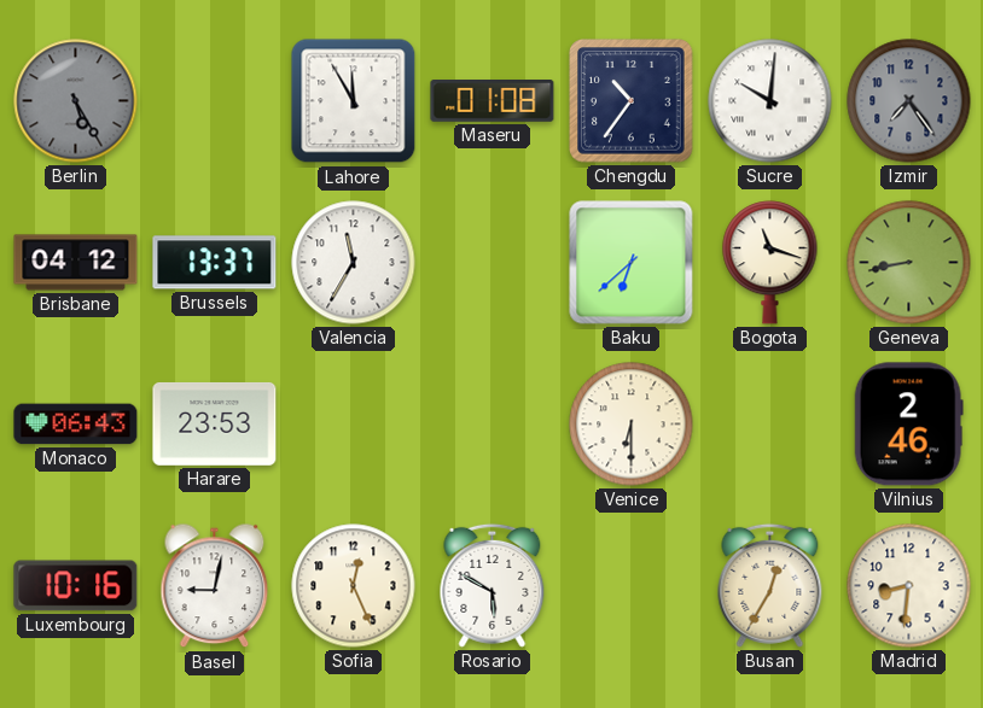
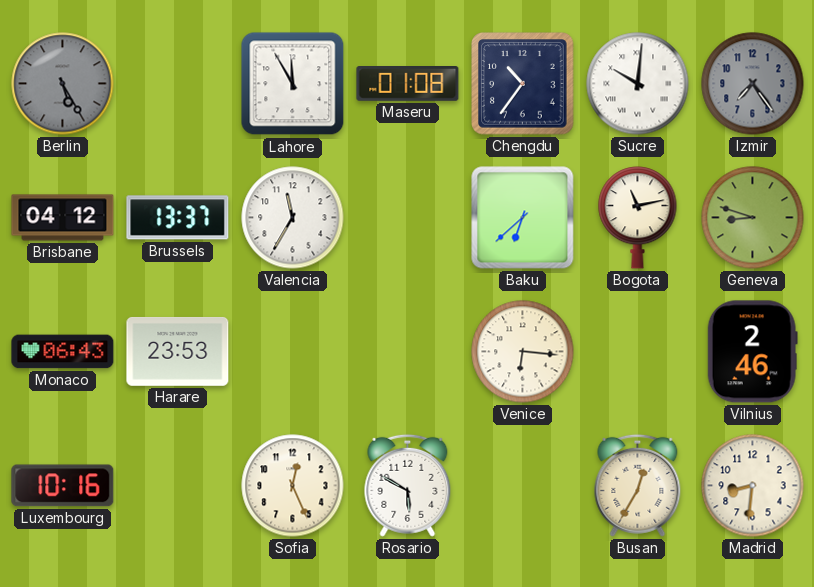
Bogota: 11:18 -> 11:13 (638, 218)
Geneva: 8:43 -> 8:48 (753, 218)
Venice: 6:30 -> 6:16 (523, 352)
Basel: 9:02 -> none (215, 586)
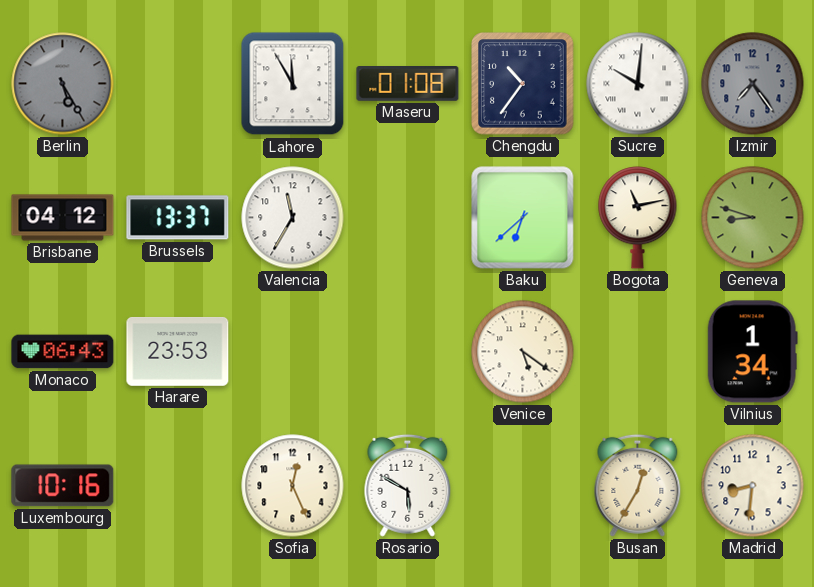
Venice: 6:16 -> 5:21 (523, 352)
Vilnius: 2:46 -> 1:34 (752, 352)
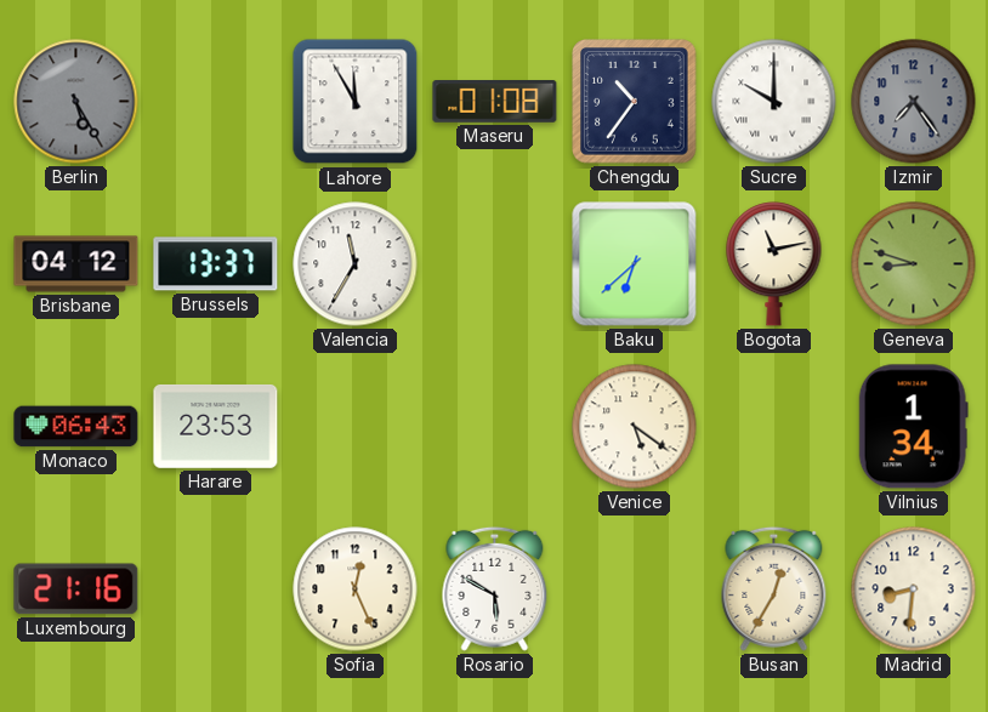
Sucre: 10:01 -> 10:00 (774, 102)
Luxembourg: 10:16 -> 21:16 (76, 589)
